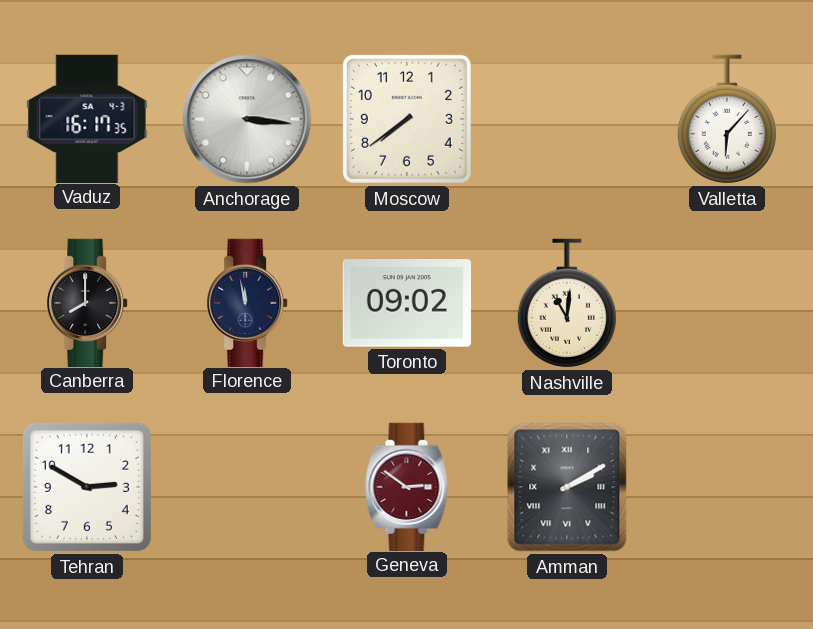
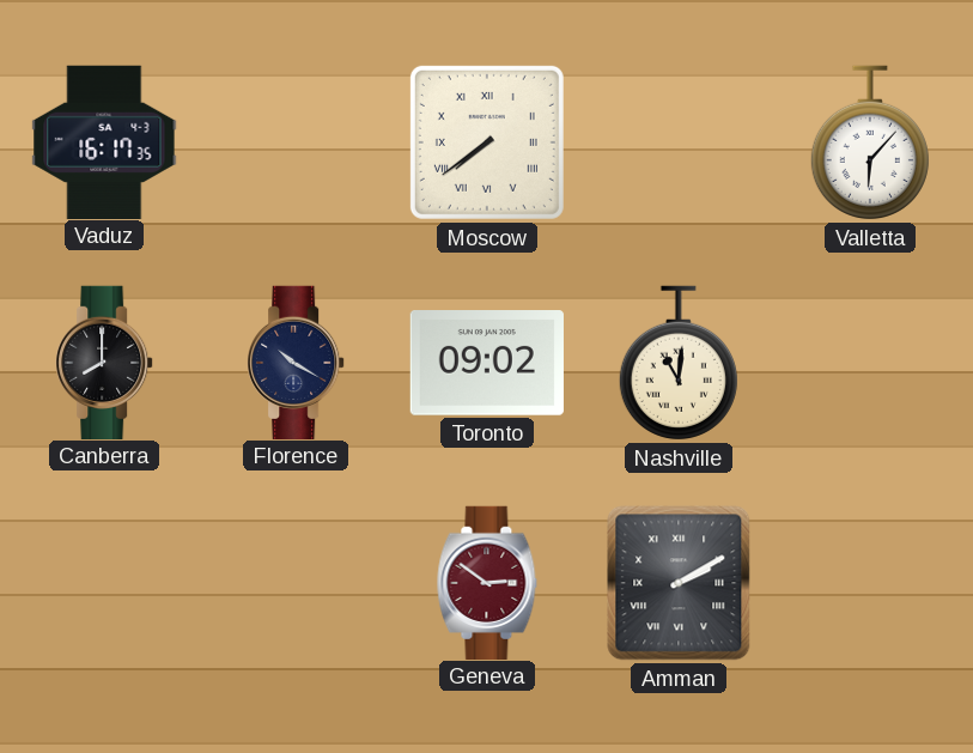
Anchorage: 3:16 -> none (247, 119)
Moscow numerals: Arabic -> Roman (487, 142)
Florence: 11:58 -> 10:20 (296, 362)
Tehran: 2:50 -> none (87, 487)
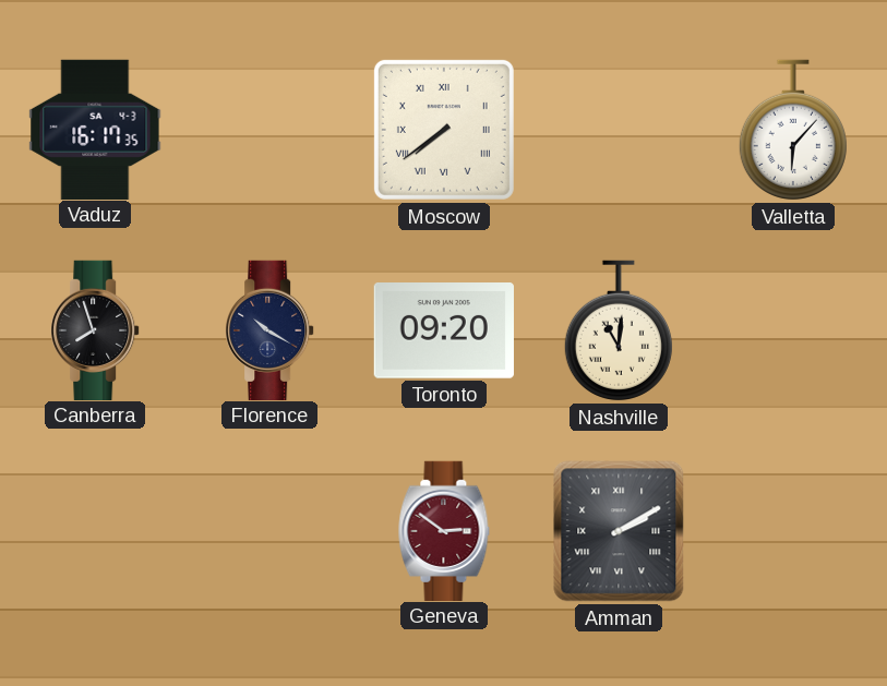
Canberra: 8:00 -> 7:57 (95, 329)
Toronto: 09:02 -> 09:20 (444, 332)
